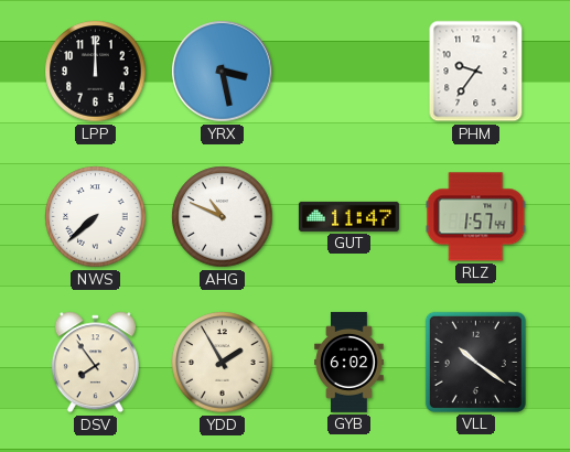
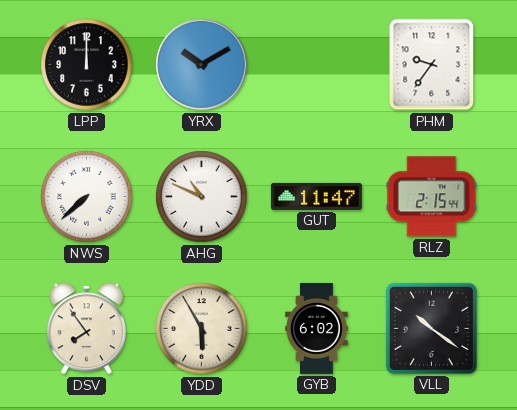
YRX: 3:28 -> 10:10 (202, 65)
RLZ: 1:57 -> 2:15 (432, 197)
YDD: 1:55 -> 5:55 (202, 329)
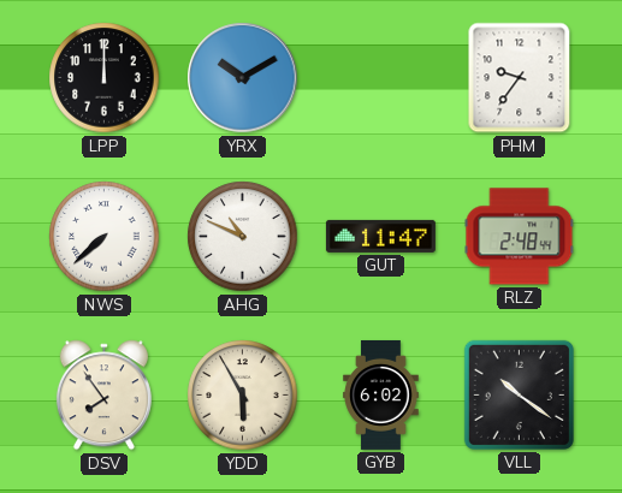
RLZ: 2:15 -> 2:48 (520, 237)
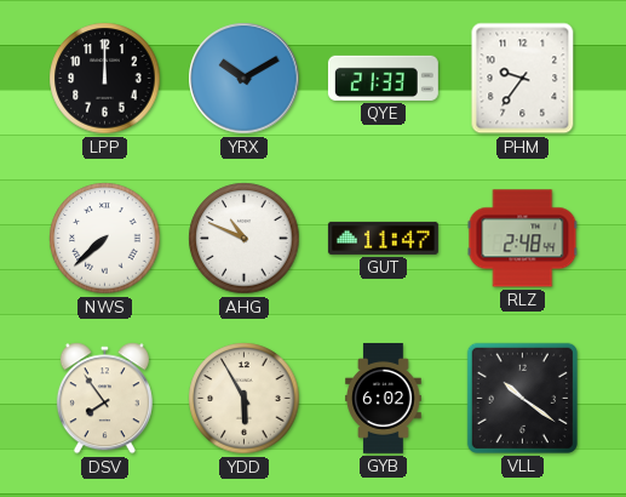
QYE: none -> 21:33 (383, 78)
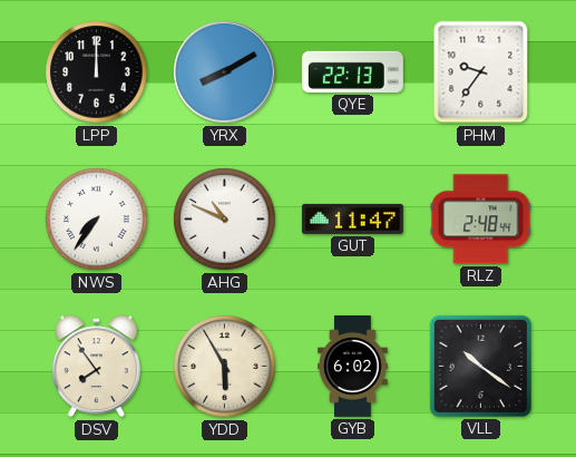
YRX: 10:10 -> 8:10 (225, 72)
QYE: 21:33 -> 22:13 (352, 71)
NWS: 7:38 -> 7:36 (97, 220)
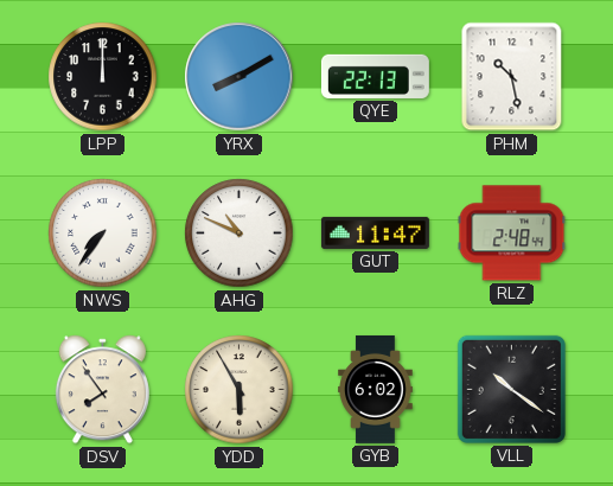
PHM: 9:36 -> 10:28 (512, 77)
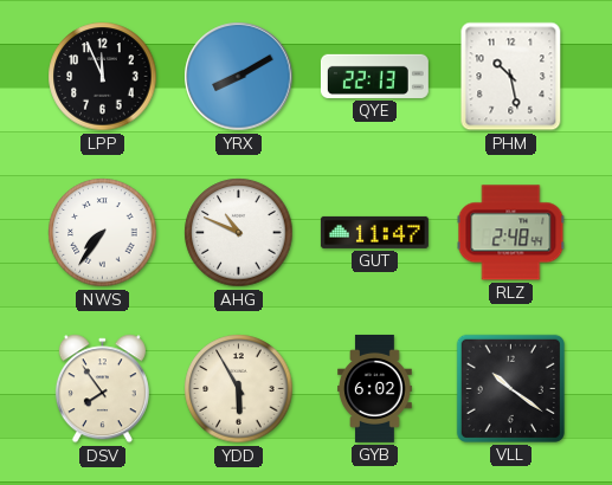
LPP: 12:00 -> 11:56 (103, 77)
